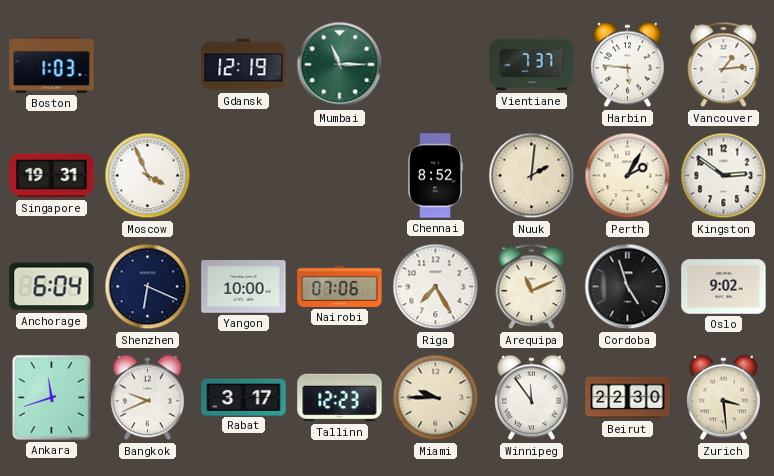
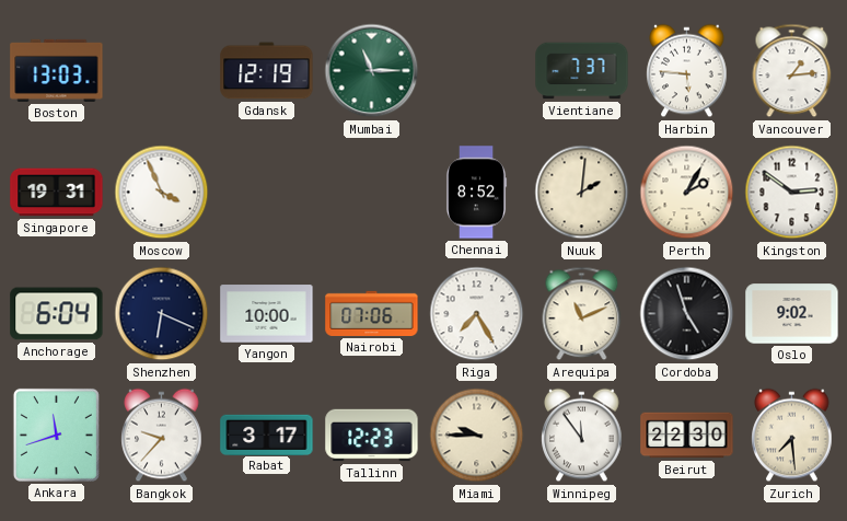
Boston: 1:03 -> 13:03 (57, 70)
Bangkok: 9:41 -> 9:37 (162, 436)
Zurich: 3:29 -> 7:29 (792, 436)
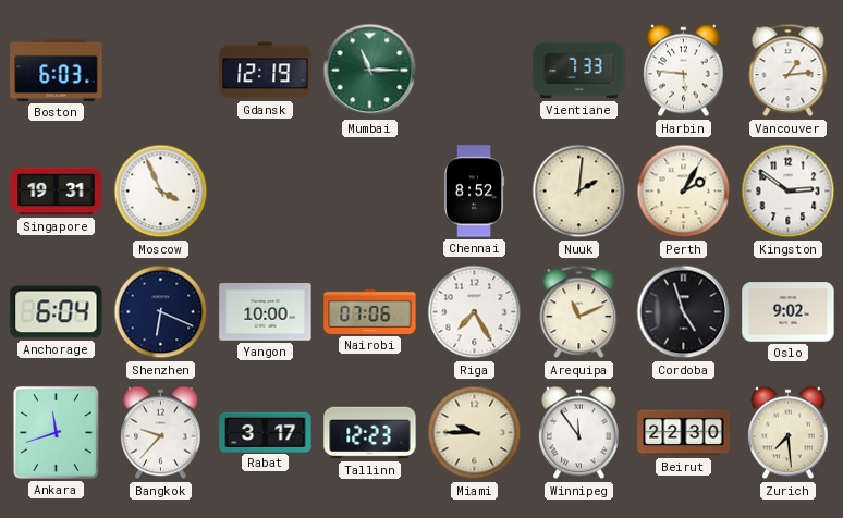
Boston: 13:03 -> 6:03 (57, 70)
Vientiane: 7:37 -> 7:33 (579, 71)
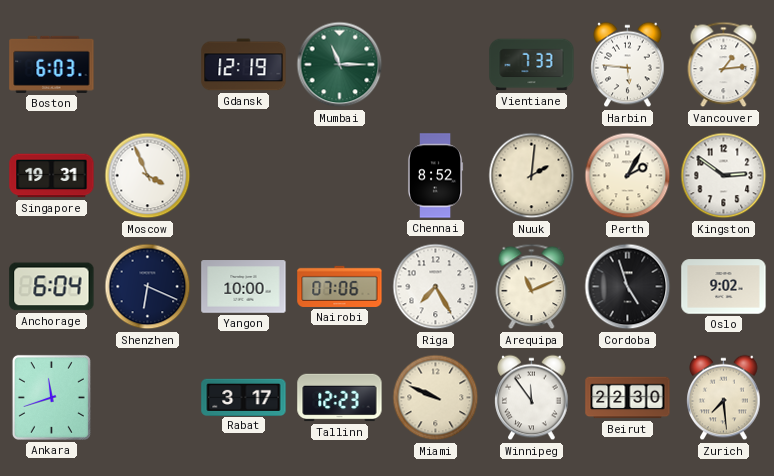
Bangkok: 9:37 -> none (161, 433)
Miami: 9:45 -> 9:49 (436, 398)
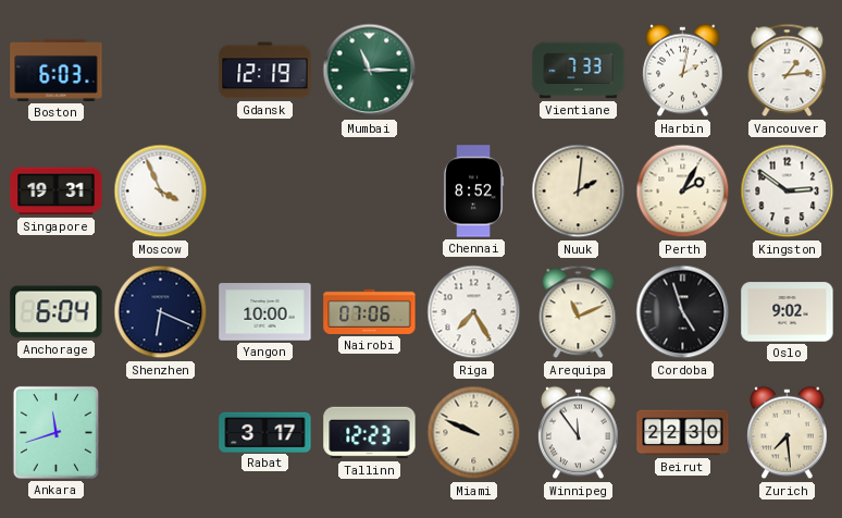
Harbin: 5:46 -> 2:02 (683, 71)
